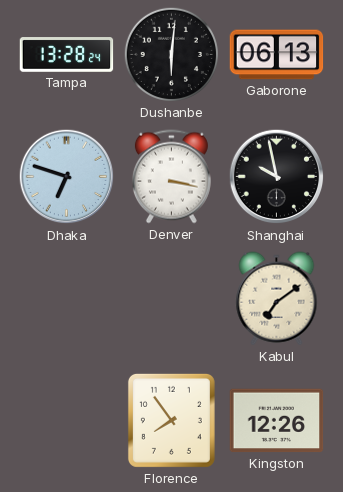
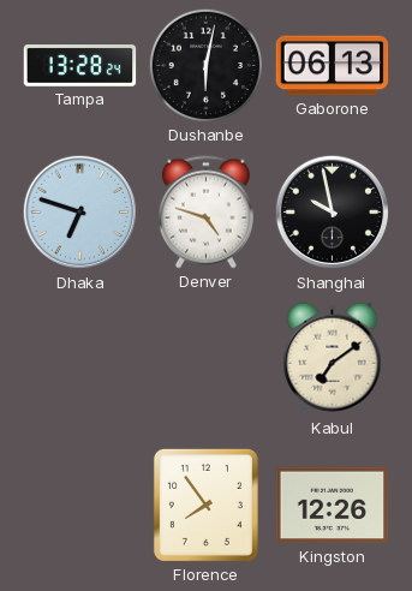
Dushanbe: 6:01 -> 6:02 (205, 65)
Denver: 3:17 -> 4:48 (205, 213)
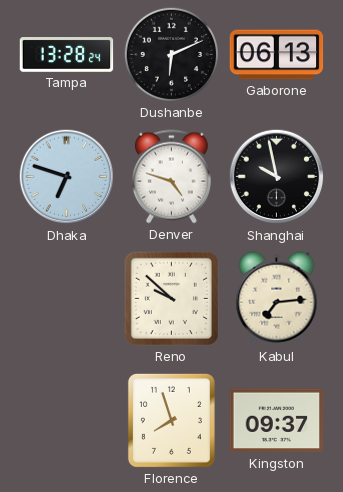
Dushanbe: 6:02 -> 6:11 (171, 54)
Reno: none -> 9:52 (171, 298)
Kabul: 7:09 -> 7:14 (277, 299)
Florence: 7:54 -> 7:57 (171, 420)
Kingston: 12:26 -> 09:37 (277, 421)
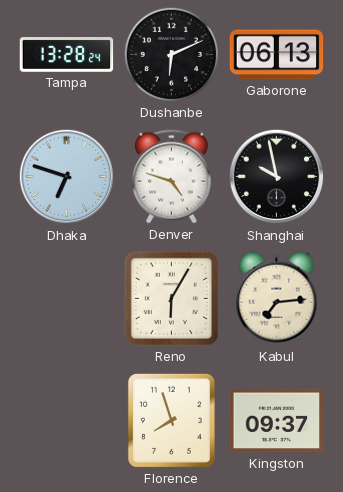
Reno: 9:52 -> 6:05 (171, 298)
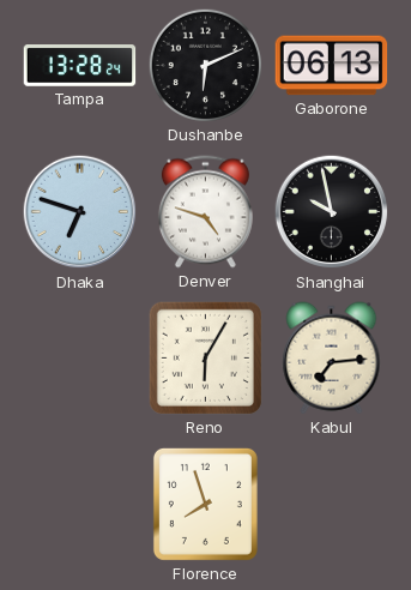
Kingston: 09:37 -> none (277, 421)
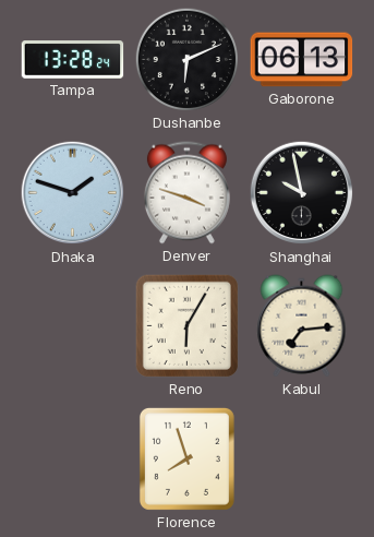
Dhaka: 6:48 -> 1:48 (73, 193)
Denver: 4:48 -> 3:48 (186, 193)
